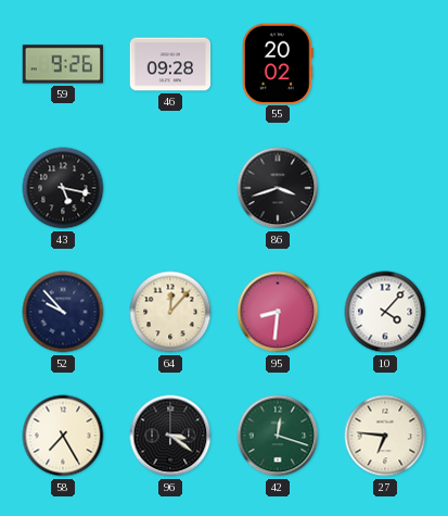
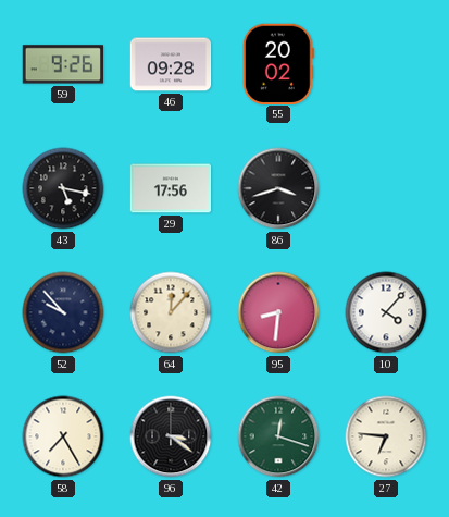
29: none -> 17:56 (171, 188)
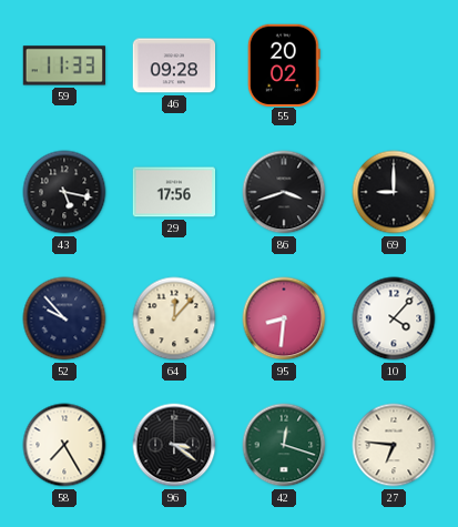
59: 9:26 -> 11:33 (63, 65)
69: none -> 9:00 (394, 192)
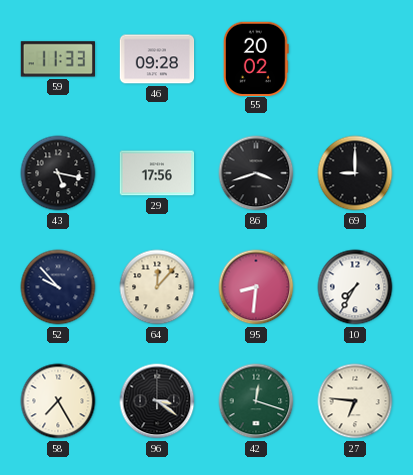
10: 4:07 -> 7:35 (355, 287)
